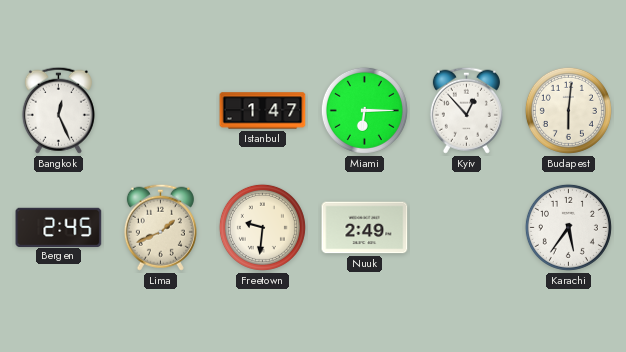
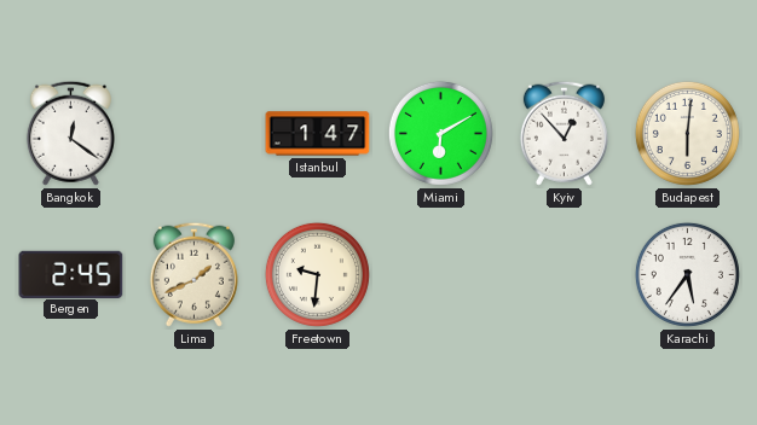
Bangkok: 12:26 -> 12:21 (70, 133)
Miami: 6:15 -> 6:10 (440, 133)
Nuuk: 2:49 -> none (365, 228)
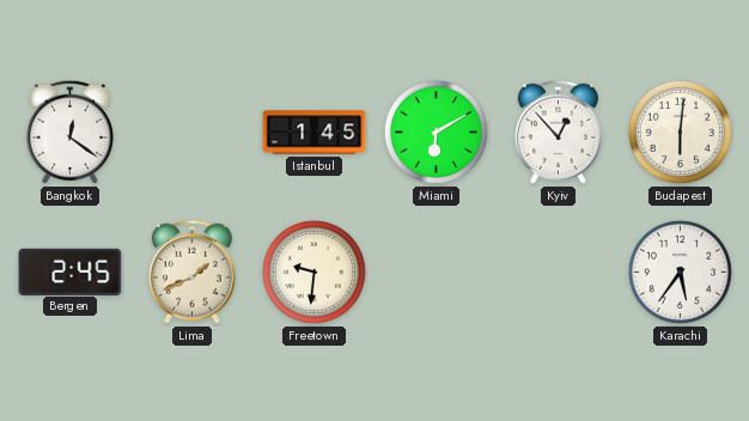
Istanbul: 1:47 -> 1:45 (315, 133)
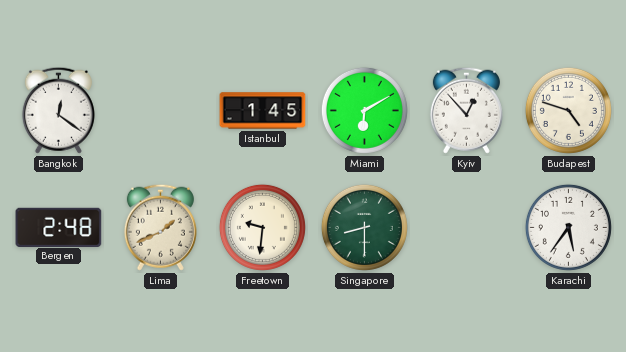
Budapest: 6:01 -> 4:48 (568, 110)
Bergen: 2:45 -> 2:48 (59, 227)
Singapore: none -> 8:30 (364, 227)
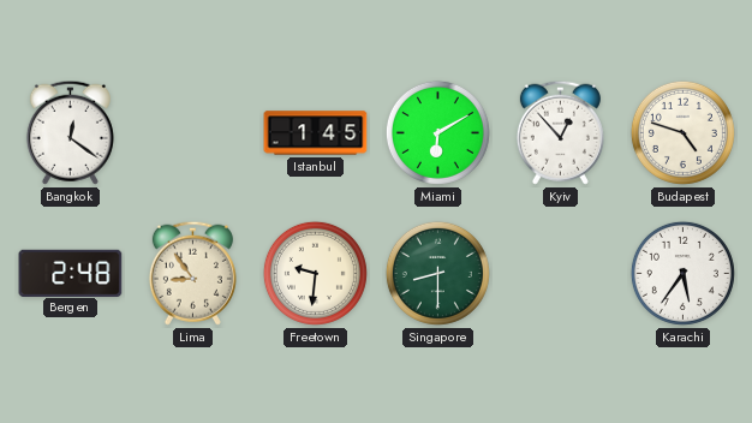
Lima: 1:41 -> 8:54 (192, 273)
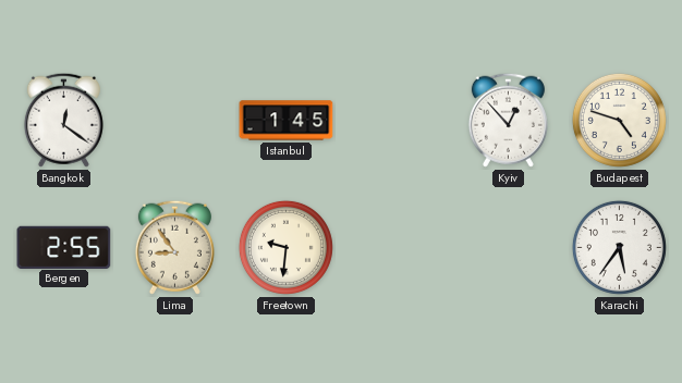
Miami: 6:10 -> none (437, 132)
Bergen: 2:48 -> 2:55 (64, 247)
Singapore: 8:30 -> none (437, 273)
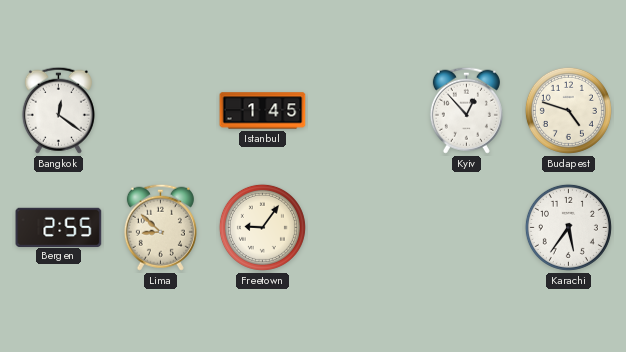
Lima: 8:54 -> 8:52 (160, 227)
Freetown: 9:31 -> 9:06 (262, 227)
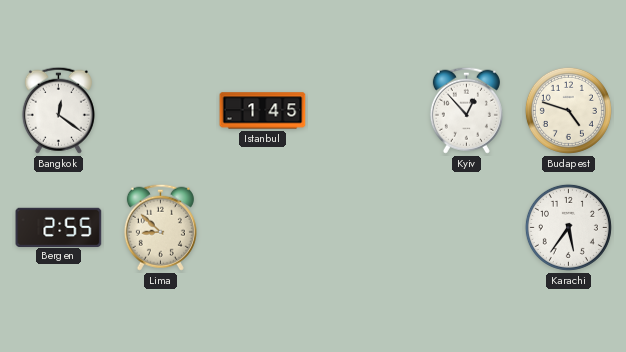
Freetown: 9:06 -> none (262, 227)
